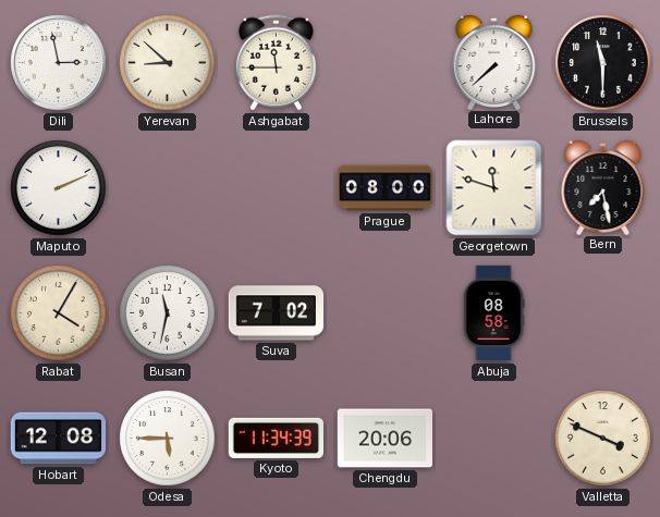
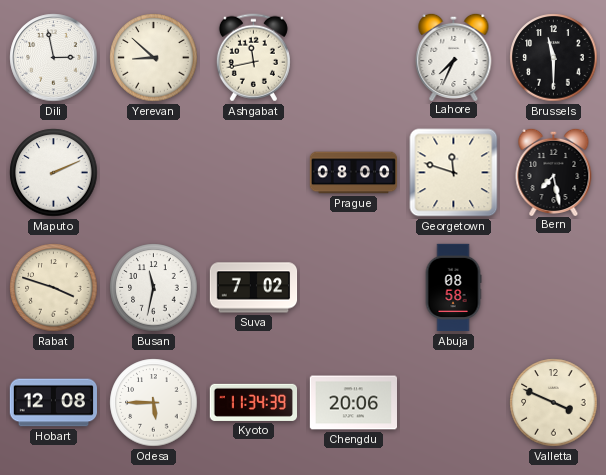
Ashgabat: 11:45 -> 11:43 (253, 58)
Lahore: 7:38 -> 7:34 (454, 56)
Rabat: 4:05 -> 3:48 (54, 288)
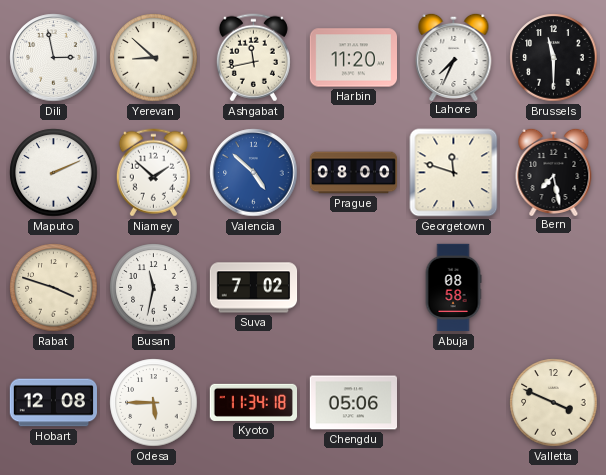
Harbin: none -> 11:20 (354, 58)
Niamey: none -> 1:52 (153, 173)
Valencia: none -> 4:52 (254, 173)
Kyoto: 11:34:39 -> 11:34:18 (253, 402)
Chengdu: 20:06 -> 05:06 (354, 403)
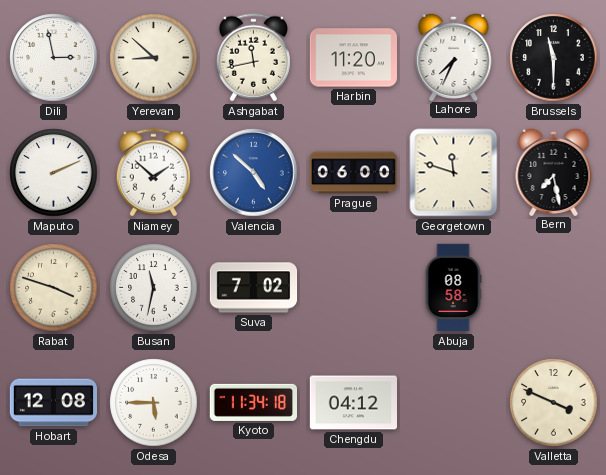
Prague: 08:00 -> 06:00 (354, 173)
Chengdu: 05:06 -> 04:12 (354, 403)
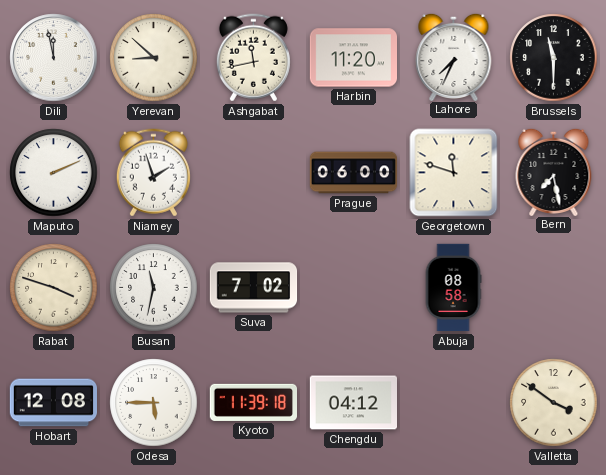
Dili: 2:58 -> 11:58 (54, 58)
Niamey: 1:52 -> 1:57 (153, 173)
Valencia: 4:52 -> none (254, 173)
Kyoto: 11:34 -> 11:39 (253, 402)
Valletta: 3:49 -> 3:51 (554, 403)
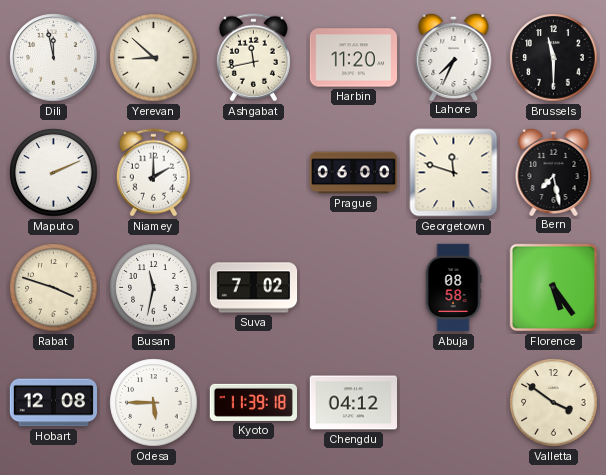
Niamey: 1:57 -> 2:00 (153, 173)
Florence: none -> 5:24 (554, 288)
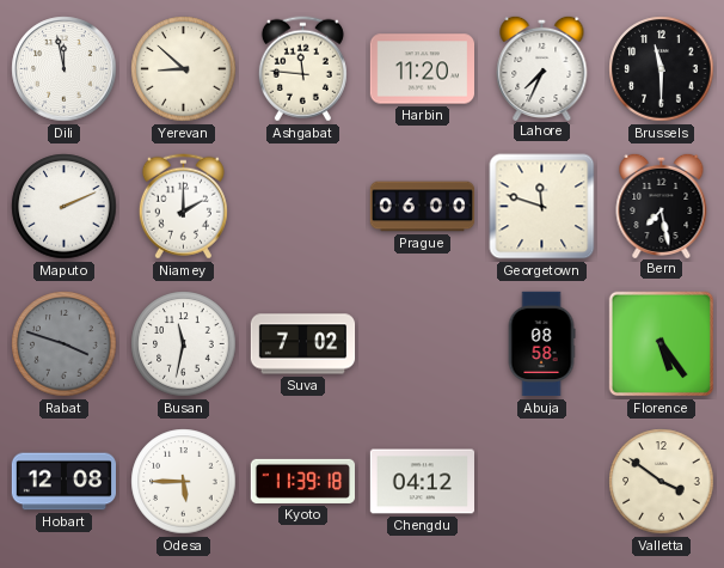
Ashgabat: 11:43 -> 11:46 (302, 69)
Rabat dial: cream -> grey (65, 344)
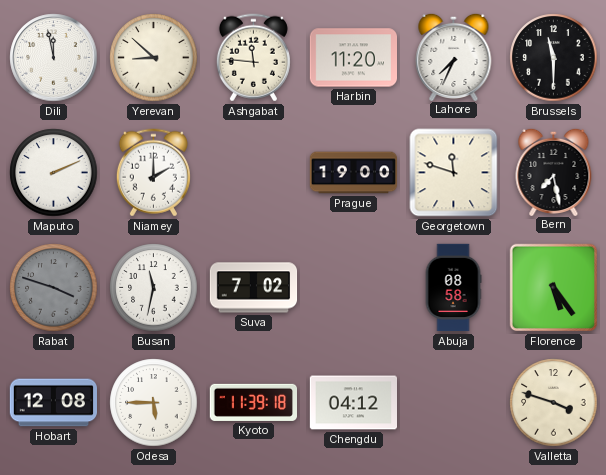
Prague: 06:00 -> 19:00 (354, 173)
Valletta: 3:51 -> 3:48 (554, 403)
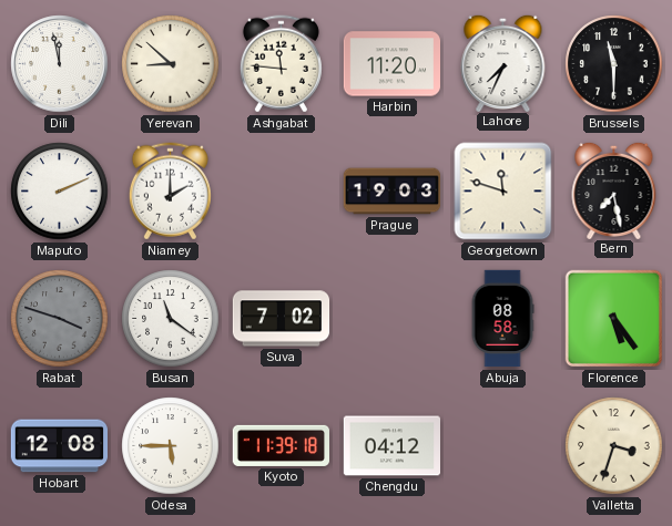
Prague: 19:00 -> 19:03 (393, 192)
Busan: 11:32 -> 11:21 (171, 319)
Valletta: 3:48 -> 3:33 (614, 446)
